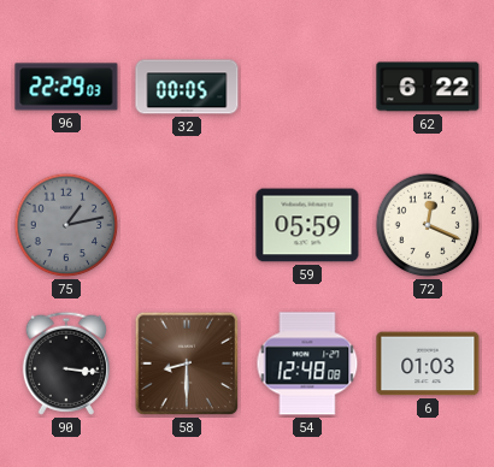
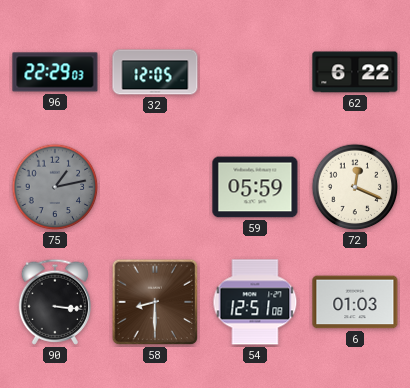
32: 00:05 -> 12:05 (155, 72)
54: 12:48 -> 12:51 (255, 302)
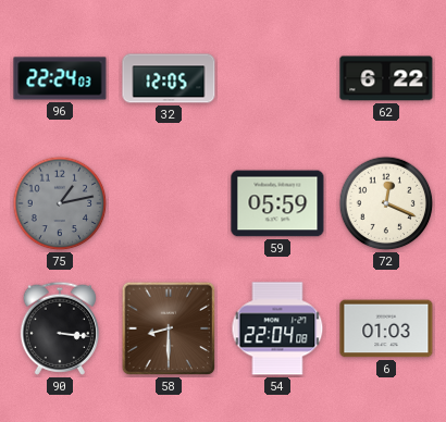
96: 22:29 -> 22:24 (60, 78)
54: 12:51 -> 22:04 (277, 328)
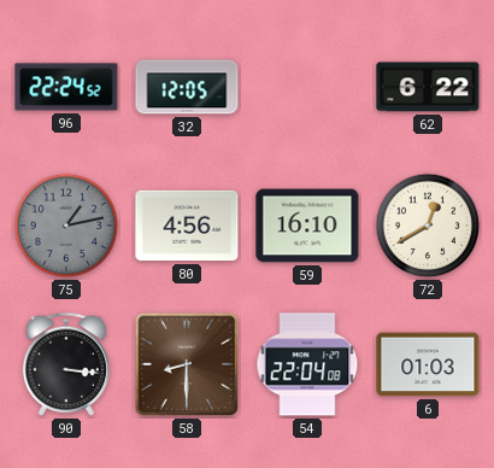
96: 22:24:03 -> 22:24:52 (66, 87)
80: none -> 4:56 (187, 226)
59: 05:59 -> 16:10 (307, 226)
72: 12:19 -> 12:40 (428, 226)
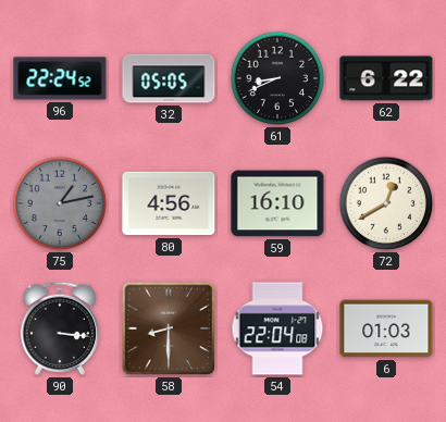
32: 12:05 -> 05:05 (169, 78)
61: none -> 8:41 (277, 78)
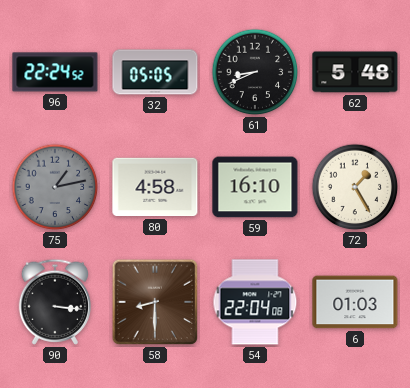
62: 6:22 -> 5:48 (355, 72)
80: 4:56 -> 4:58 (155, 187)
72: 12:40 -> 1:25 (355, 187)
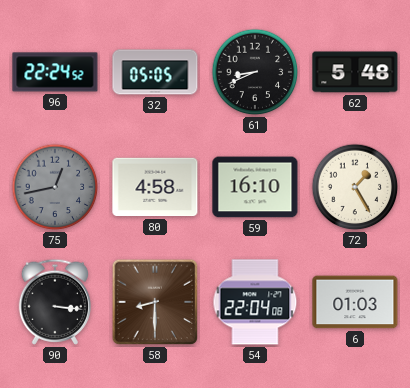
75: 1:13 -> 12:43 (55, 187)
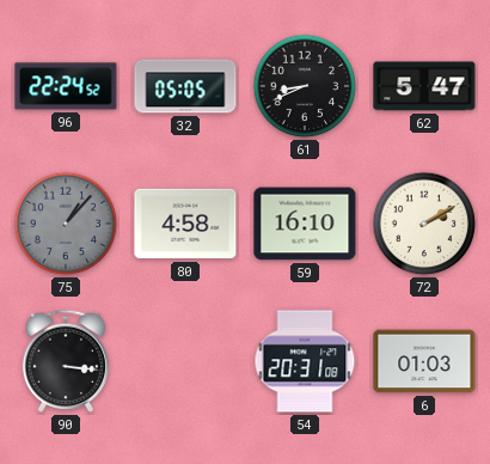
62: 5:48 -> 5:47 (424, 86)
75: 12:43 -> 1:07 (66, 224)
72: 1:25 -> 2:10 (424, 224)
58: 8:30 -> none (155, 302)
54: 22:04 -> 20:31 (305, 361)
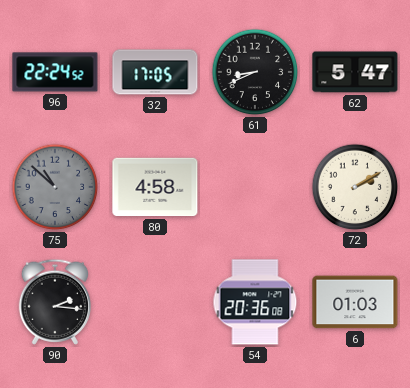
32: 05:05 -> 17:05 (155, 72)
75: 1:07 -> 10:52 (55, 187)
59: 16:10 -> none (305, 224)
90: 3:16 -> 2:16 (54, 302)
54: 20:31 -> 20:36 (255, 302)
